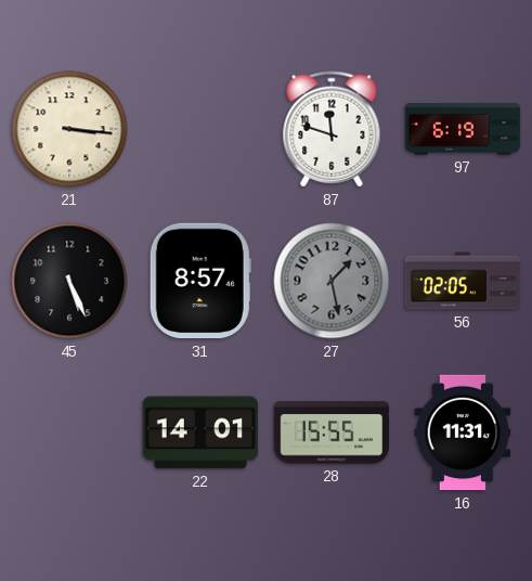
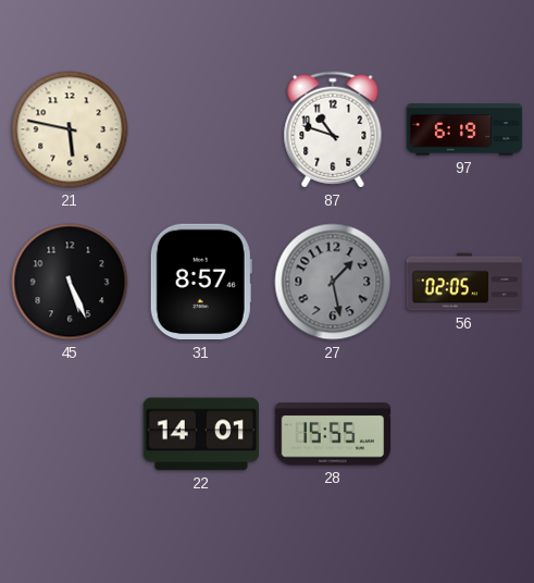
21: 3:16 -> 5:47 (70, 129)
87: 11:48 -> 10:48 (333, 129)
16: 11:31 -> none (463, 432)
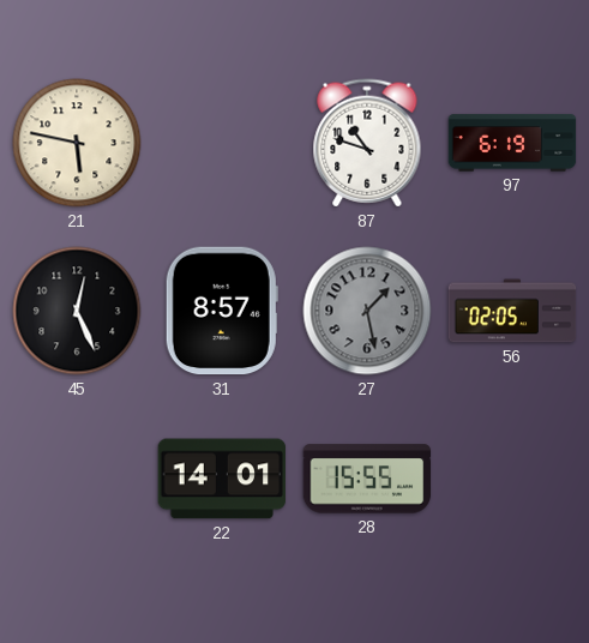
45: 5:26 -> 12:26 (77, 311)
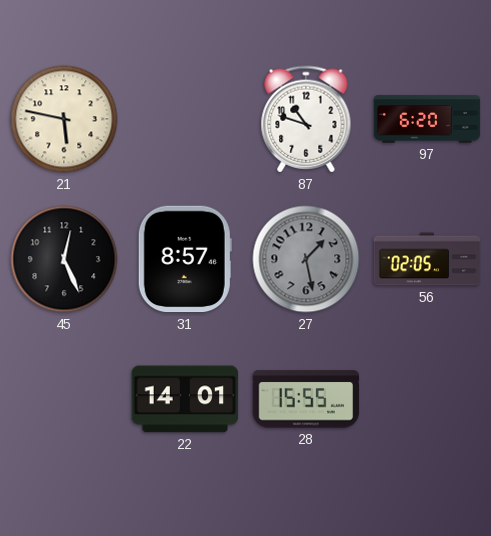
97: 6:19 -> 6:20 (427, 119)
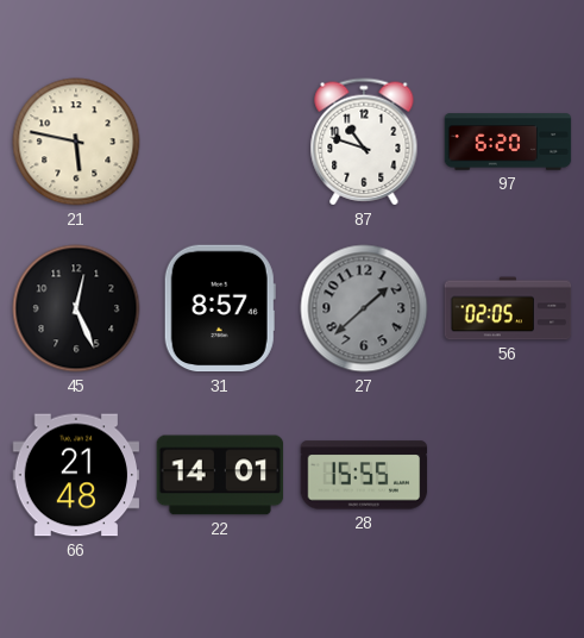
27: 1:28 -> 1:38 (364, 308)
66: none -> 21:48 (76, 475)
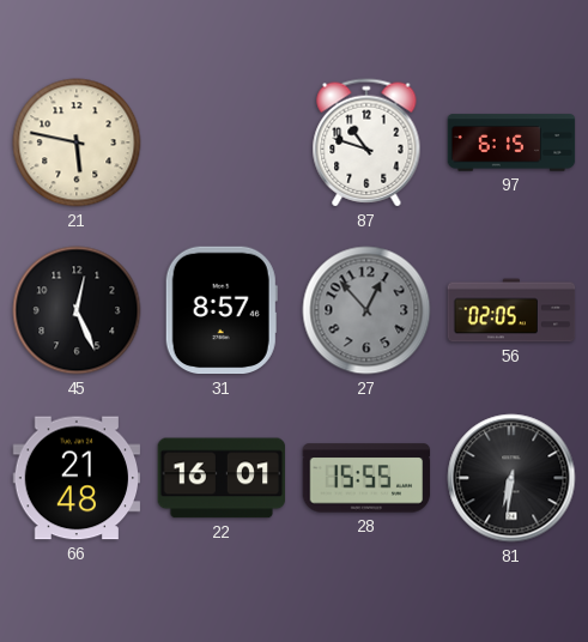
97: 6:20 -> 6:15 (511, 143)
27: 1:38 -> 12:53 (366, 310)
22: 14:01 -> 16:01 (222, 478)
81: none -> 6:31 (511, 478)
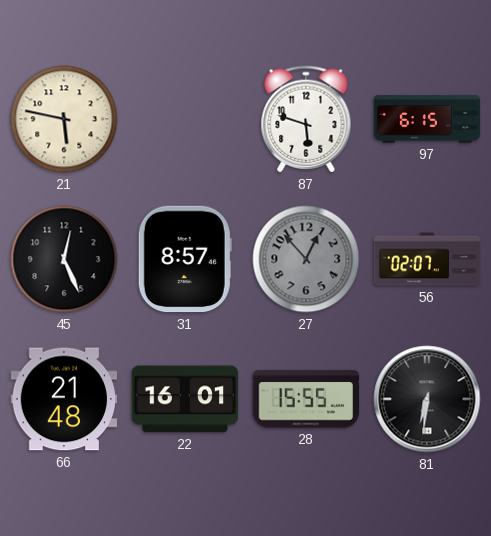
87: 10:48 -> 5:48 (306, 119)
56: 02:05 -> 02:07 (427, 259)
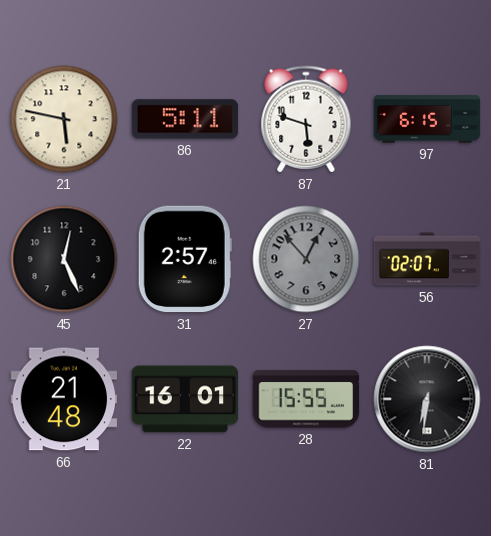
86: none -> 5:11 (185, 119)
31: 8:57 -> 2:57 (185, 259)
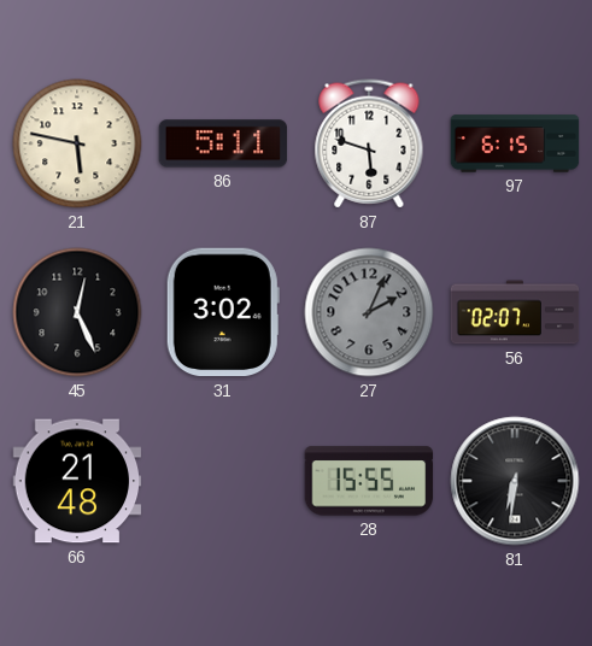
31: 2:57 -> 3:02 (223, 312)
27: 12:53 -> 2:04 (369, 312)
22: 16:01 -> none (185, 399)
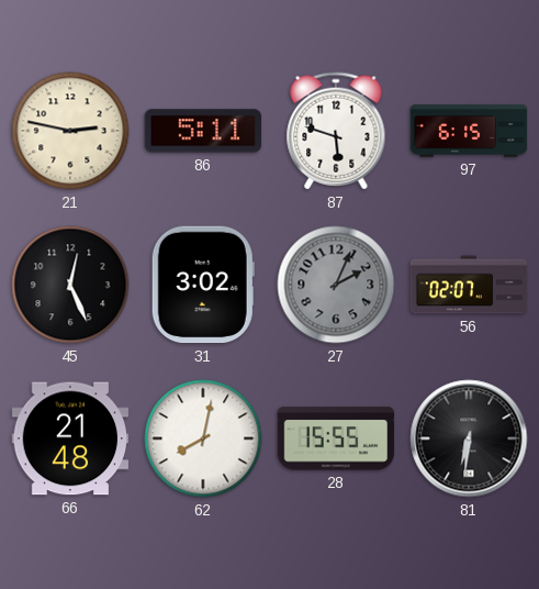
21: 5:47 -> 2:47 (70, 131)
62: none -> 8:02 (203, 438)
